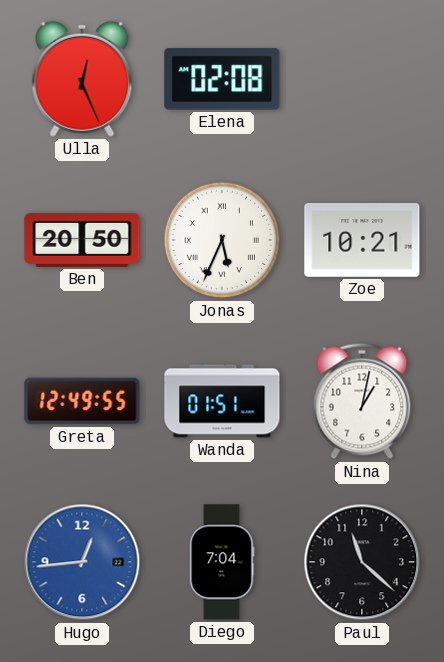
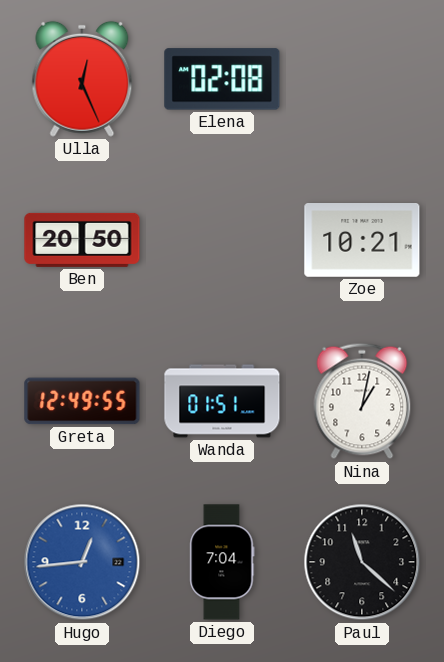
Jonas: 5:34 -> none (222, 240)
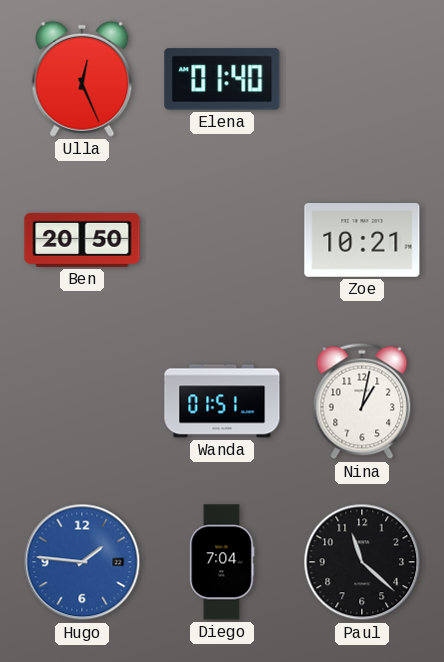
Elena: 02:08 -> 01:40 (222, 79)
Greta: 12:49 -> none (82, 401)
Hugo: 12:44 -> 1:46 (82, 562)
